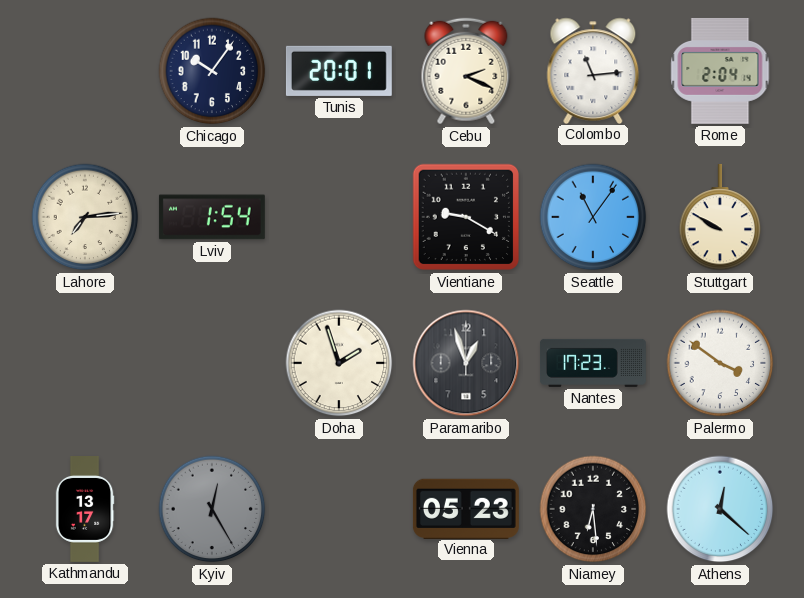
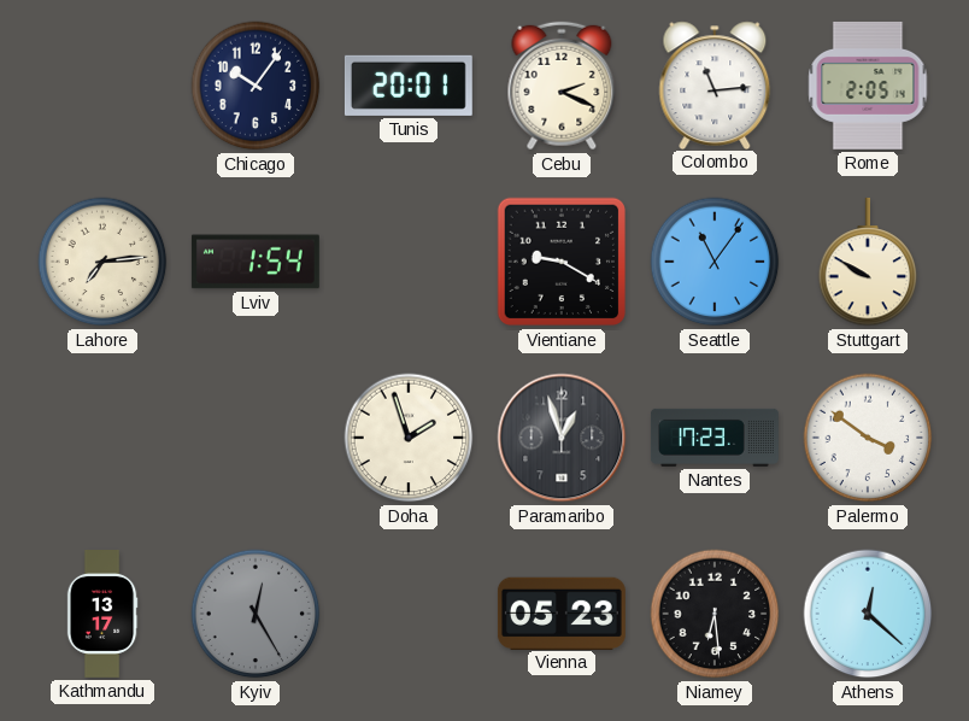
Rome: 2:04 -> 2:05 (868, 86)
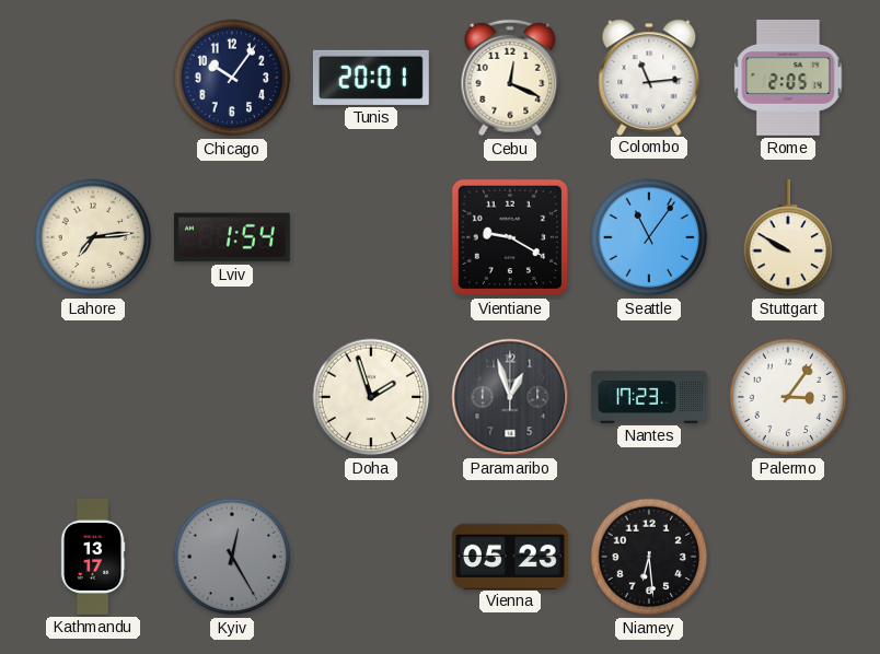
Cebu: 2:19 -> 12:19 (510, 78)
Palermo: 3:51 -> 3:06 (788, 397)
Athens: 12:22 -> none (868, 614)
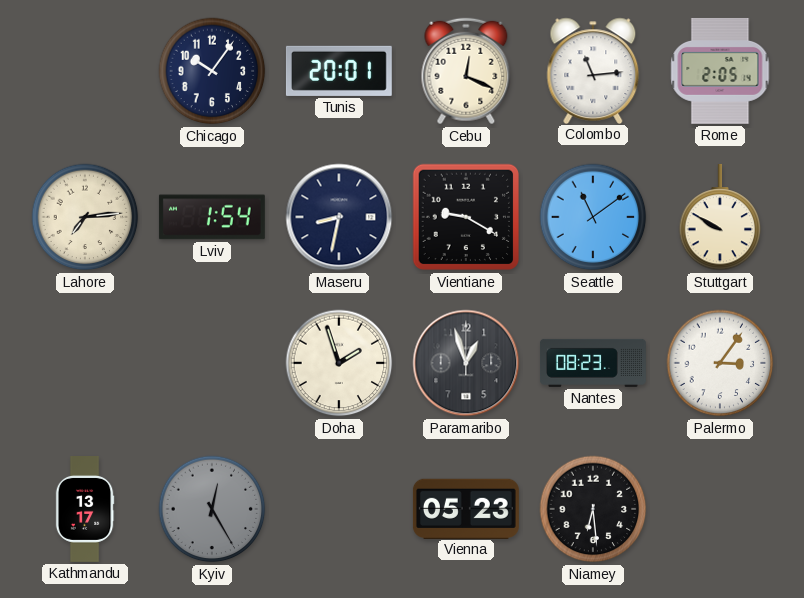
Maseru: none -> 8:32 (339, 217)
Seattle: 11:06 -> 11:09 (593, 217)
Nantes: 17:23 -> 08:23 (593, 363)
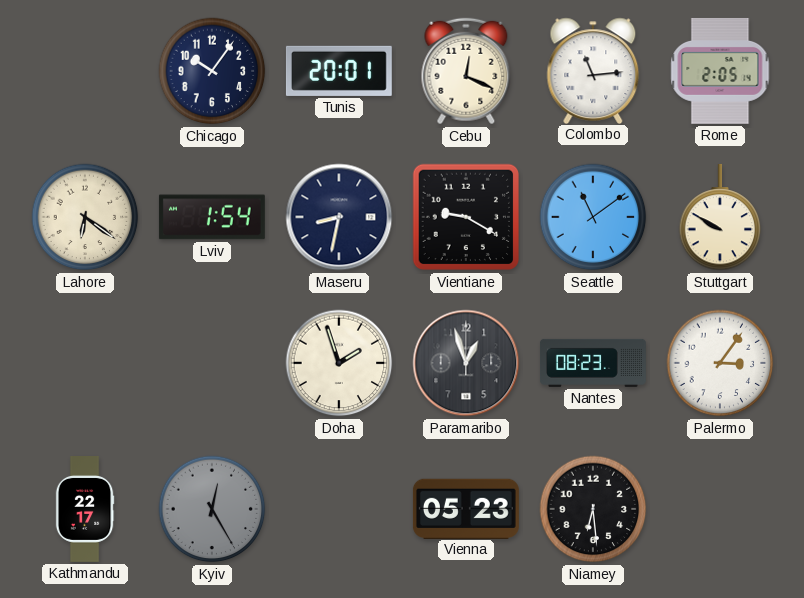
Lahore: 7:14 -> 6:21 (85, 217)
Kathmandu: 13:17 -> 22:17 (85, 510)
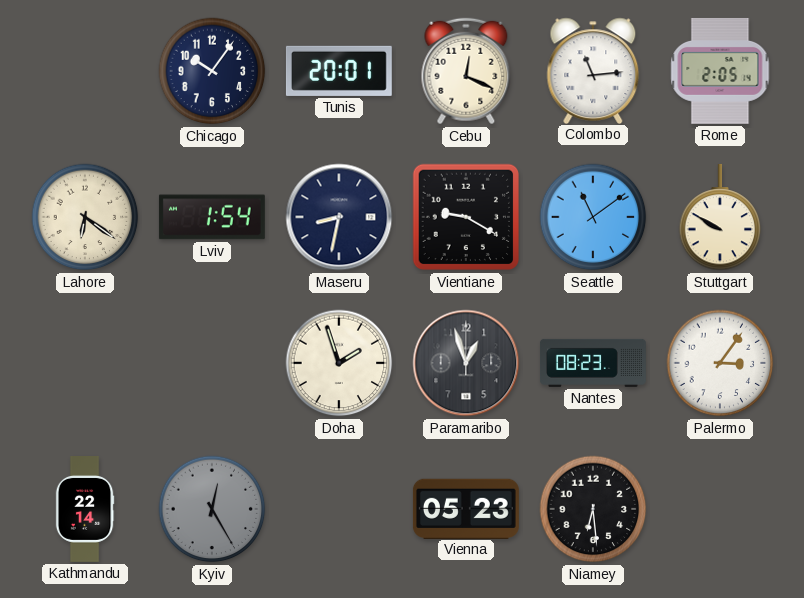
Kathmandu: 22:17 -> 22:14 (85, 510)
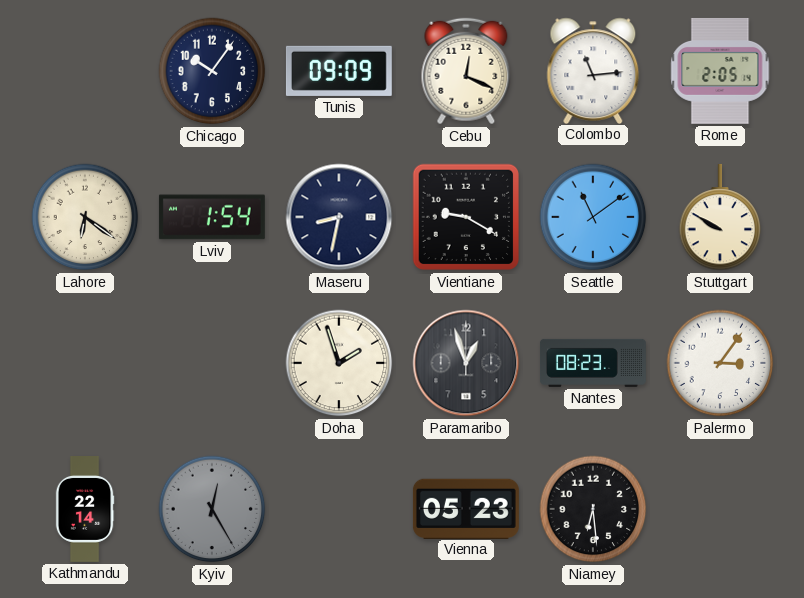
Tunis: 20:01 -> 09:09 (339, 71)
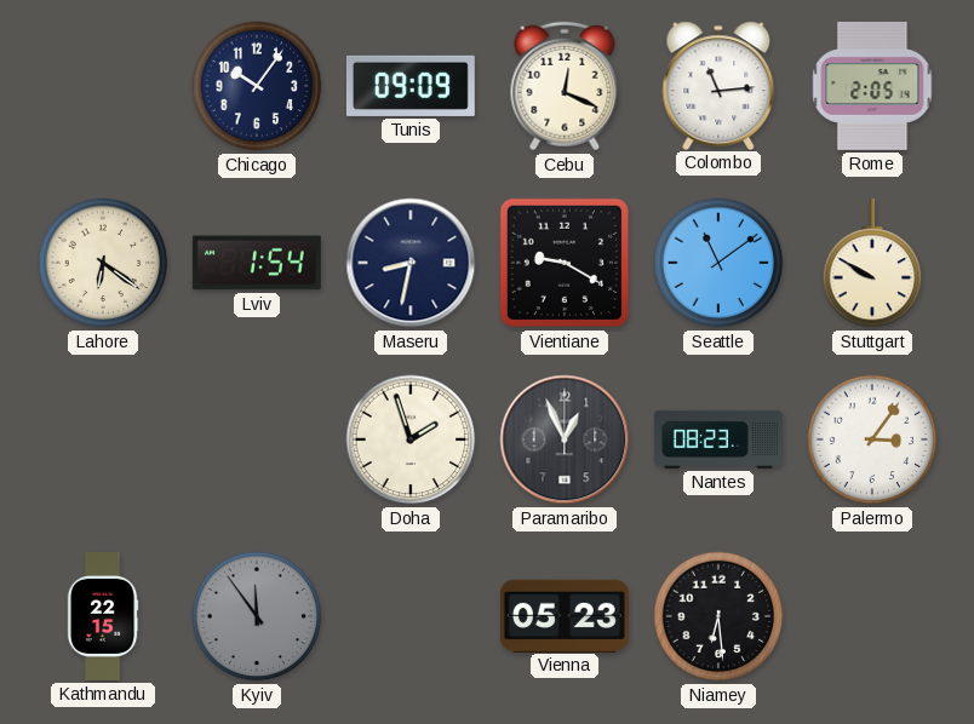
Paramaribo: 12:57 -> 12:56 (565, 439)
Kathmandu: 22:14 -> 22:15 (103, 617)
Kyiv: 12:25 -> 11:54 (257, 616)
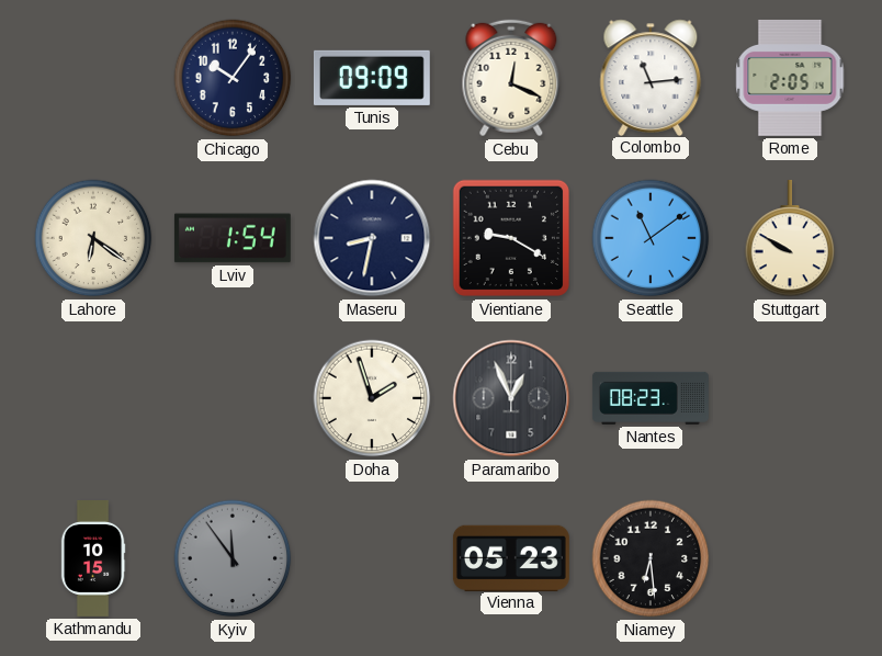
Palermo: 3:06 -> none (872, 439)
Kathmandu: 22:15 -> 10:15 (93, 559)
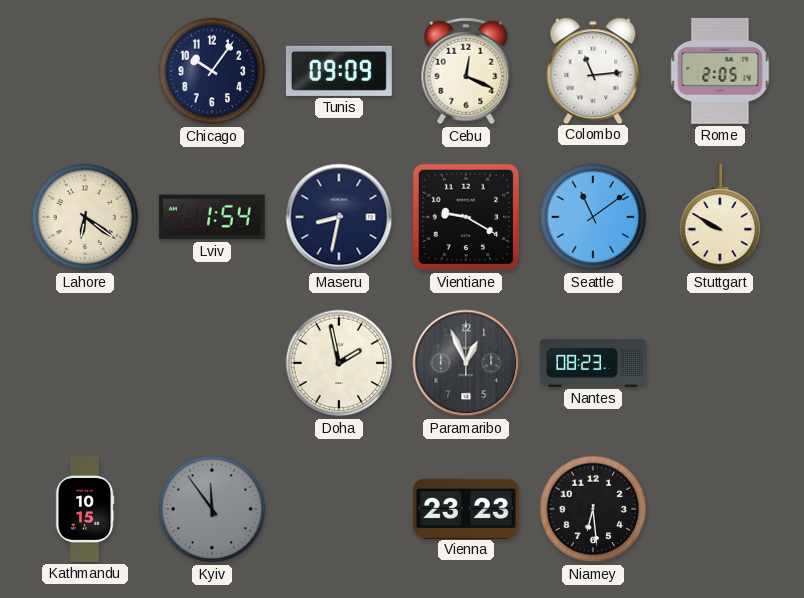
Doha: 1:57 -> 1:58 (339, 363)
Vienna: 05:23 -> 23:23 (466, 508)
